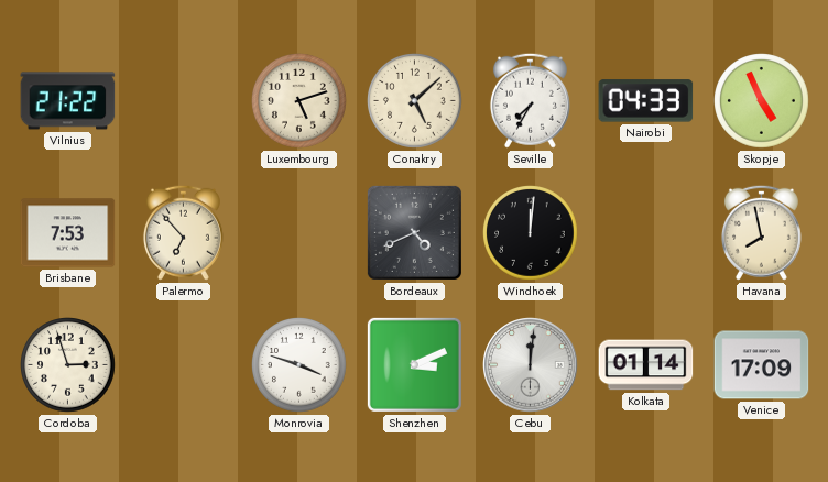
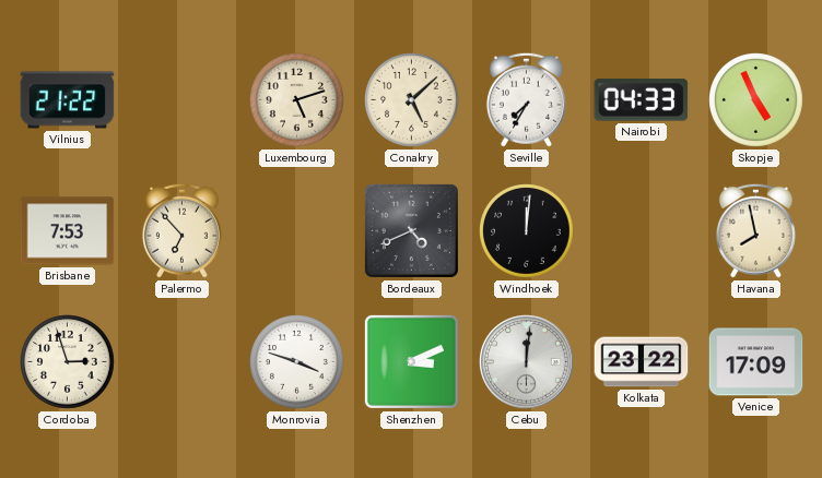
Kolkata: 01:14 -> 23:22 (642, 362)
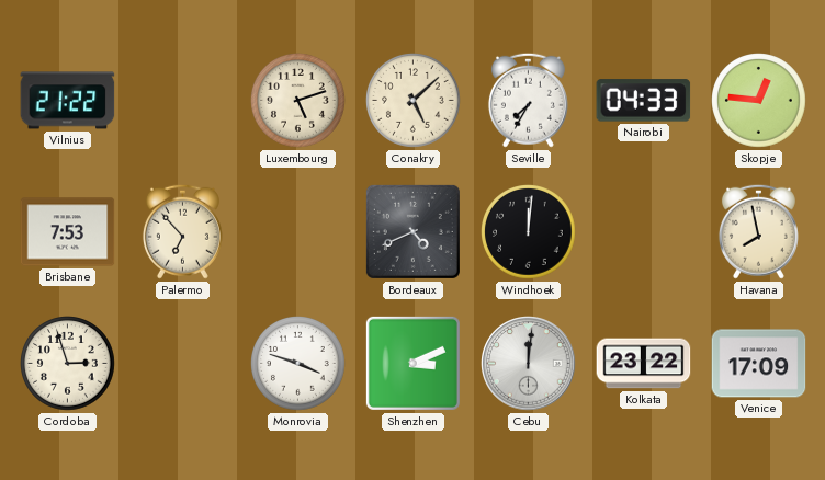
Skopje: 4:56 -> 12:46 (759, 101)
